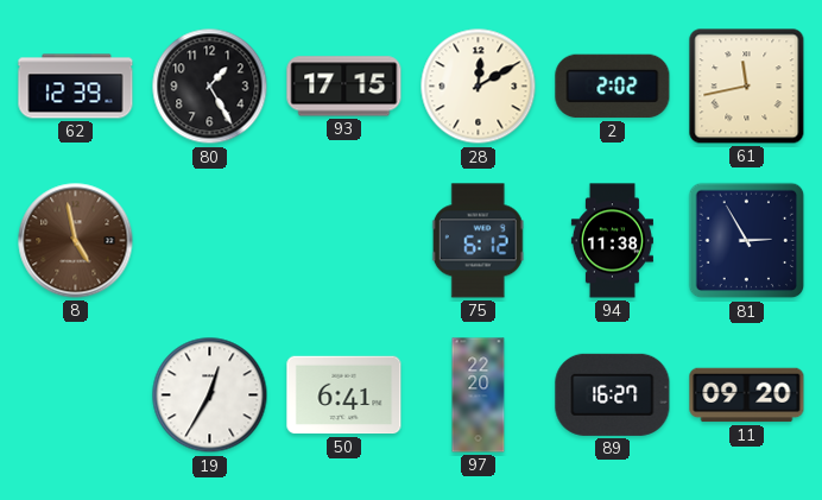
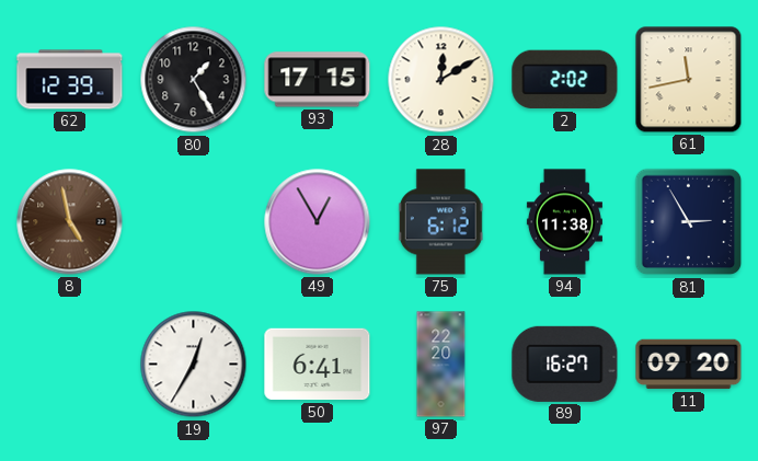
49: none -> 12:55 (318, 222)
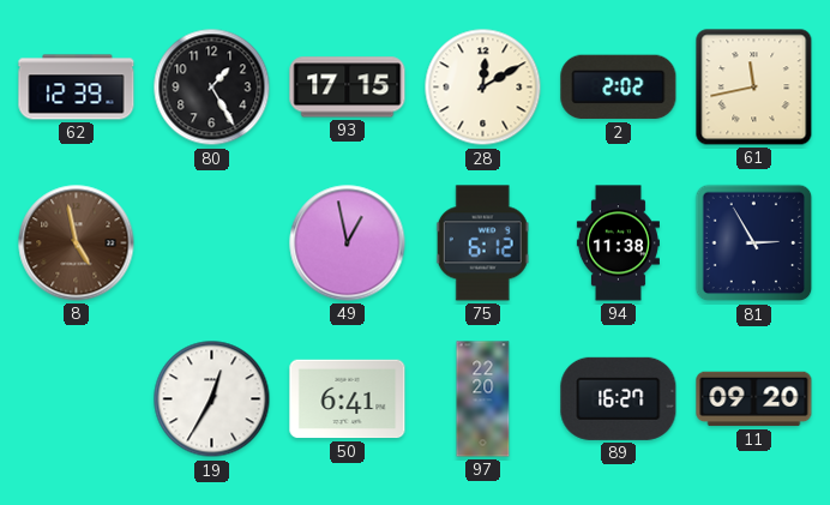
49: 12:55 -> 12:58 (348, 244)
